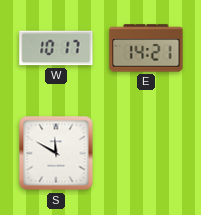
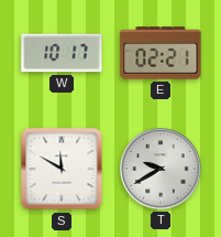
E: 14:21 -> 02:21 (161, 53)
T: none -> 9:40 (161, 169)
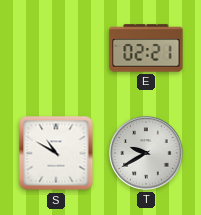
W: 10:17 -> none (62, 53)
S: 11:50 -> 10:50 (56, 153)
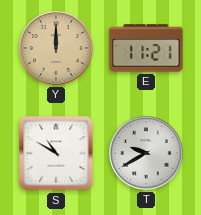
Y: none -> 12:00 (56, 48)
E: 02:21 -> 11:21 (146, 48)
